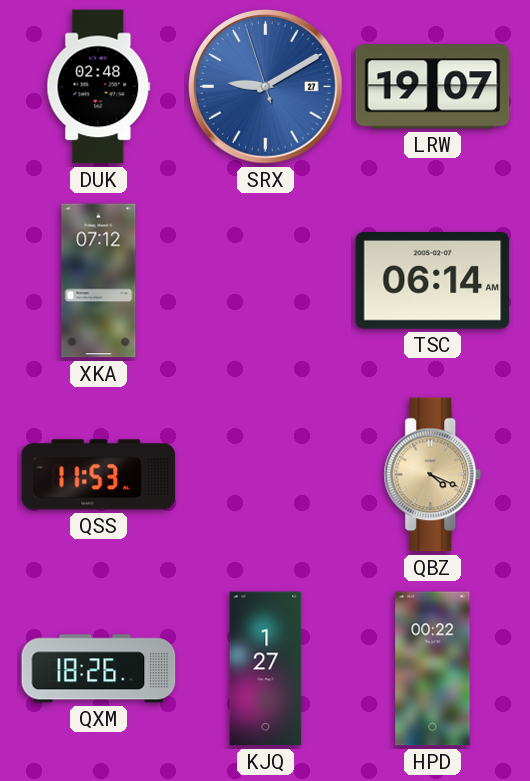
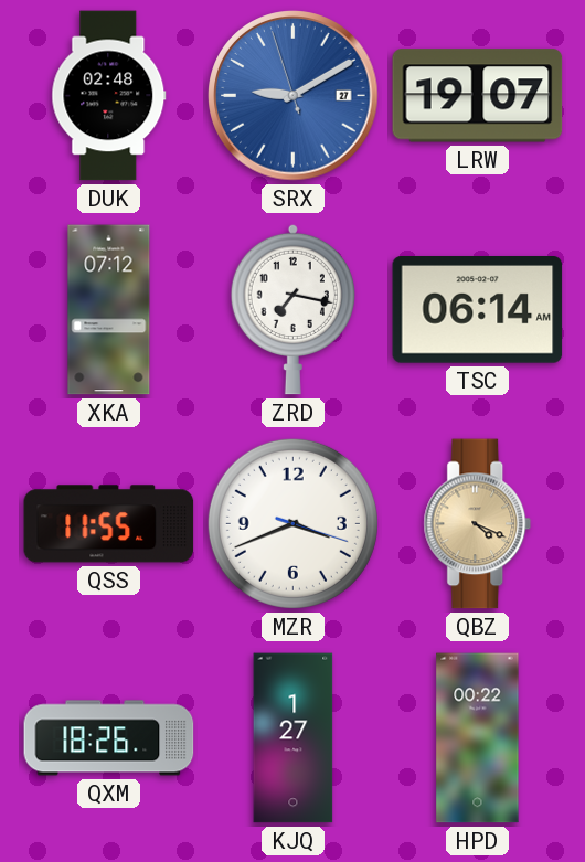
ZRD: none -> 7:17 (292, 309)
QSS: 11:53 -> 11:55 (109, 524)
MZR: none -> 3:41 (292, 523)
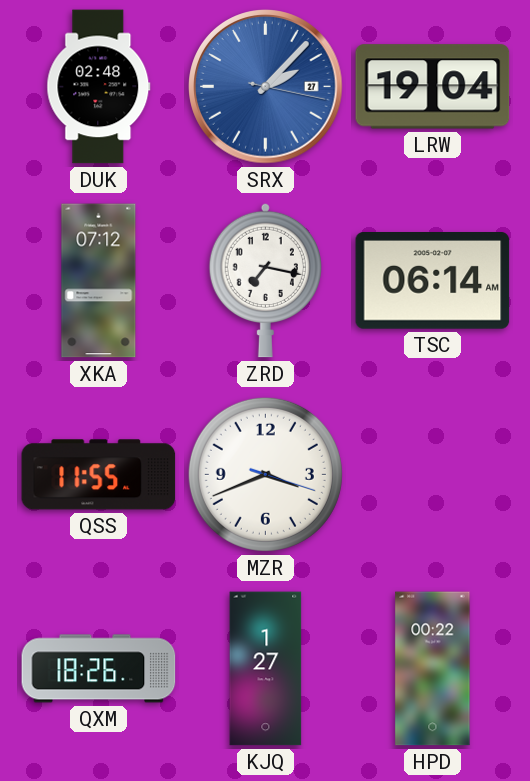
SRX: 9:09 -> 2:07 (266, 87)
LRW: 19:07 -> 19:04 (433, 87)
QBZ: 4:19 -> none (478, 524)
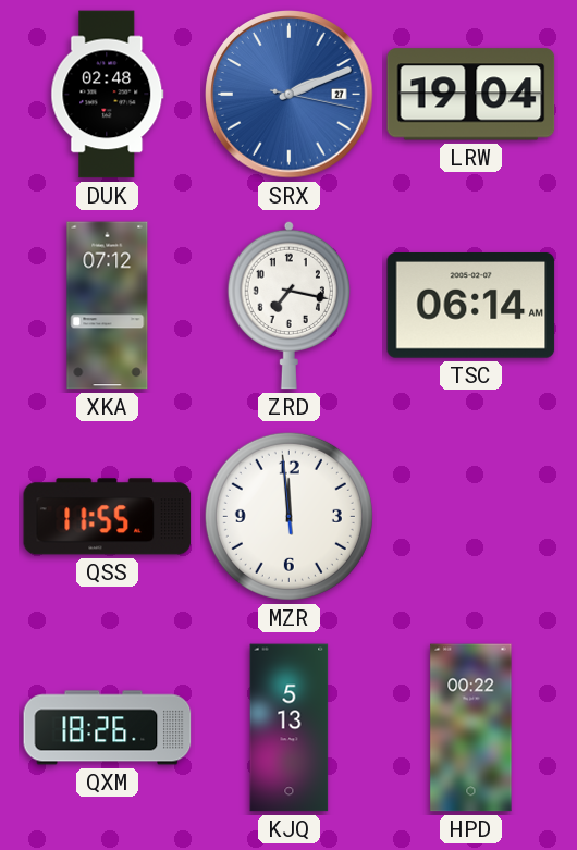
SRX: 2:07 -> 2:11 (290, 95)
MZR: 3:41 -> 11:58 (288, 516)
KJQ: 1:27 -> 5:13 (290, 728)
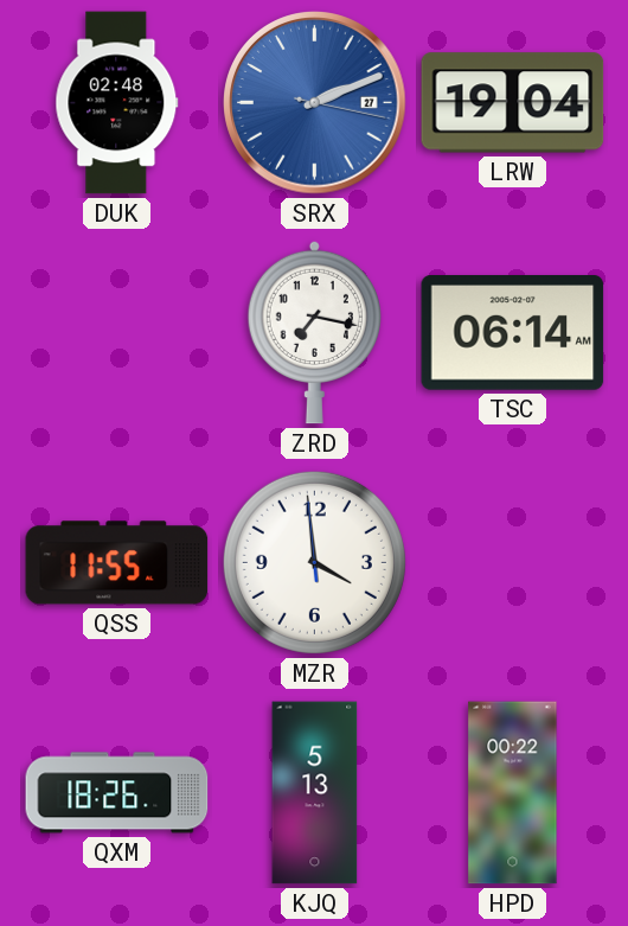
XKA: 07:12 -> none (108, 306)
MZR: 11:58 -> 3:58 (314, 562)
